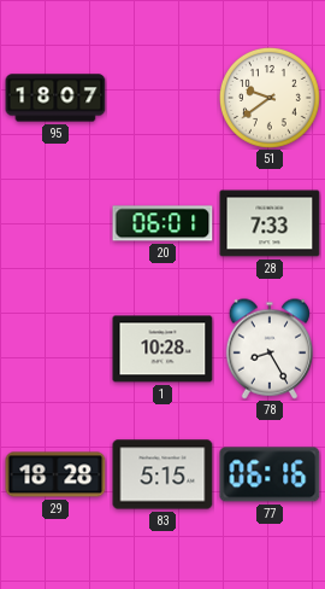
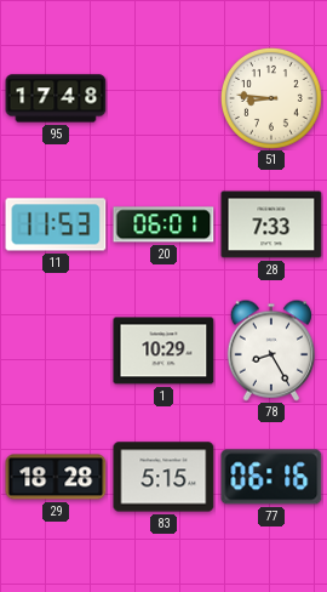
95: 18:07 -> 17:48 (56, 98)
51: 9:39 -> 8:46 (271, 98)
11: none -> 11:53 (56, 224)
1: 10:28 -> 10:29 (163, 351)
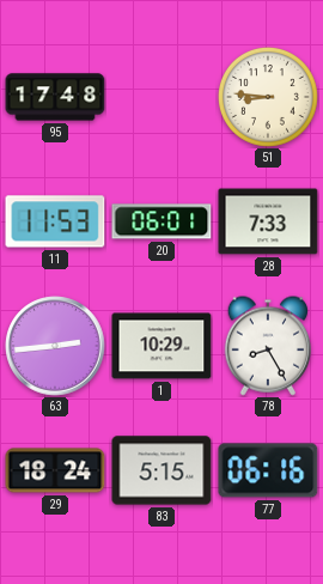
63: none -> 2:44 (55, 346)
29: 18:28 -> 18:24 (55, 470)
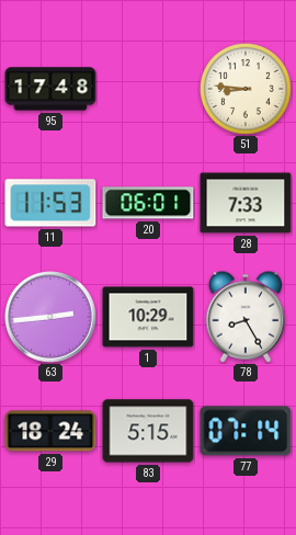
77: 06:16 -> 07:14 (246, 431)
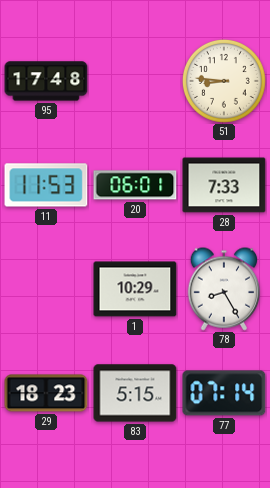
63: 2:44 -> none (50, 317)
29: 18:24 -> 18:23 (46, 393)
